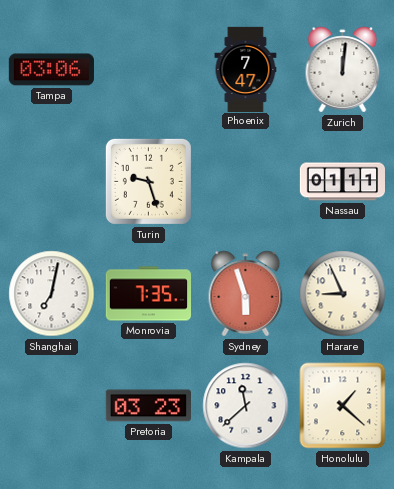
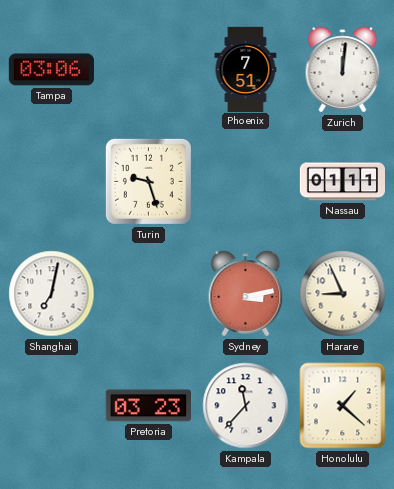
Phoenix: 7:47 -> 7:51 (246, 69)
Monrovia: 7:35 -> none (148, 294)
Sydney: 5:57 -> 3:13 (246, 294)
Kampala: 11:38 -> 11:37 (246, 406)
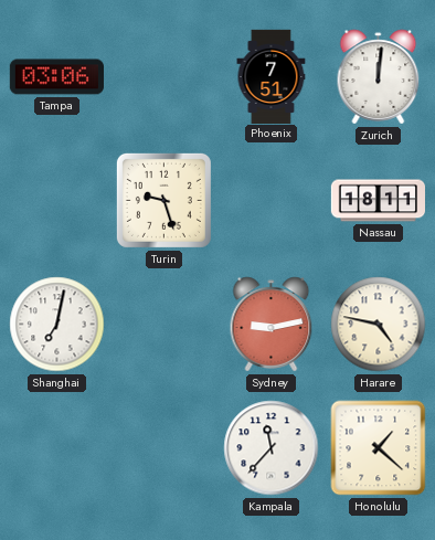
Nassau: 01:11 -> 18:11 (378, 201)
Sydney: 3:13 -> 9:13 (272, 325)
Harare: 8:56 -> 4:47 (379, 325)
Pretoria: 03:23 -> none (148, 406)
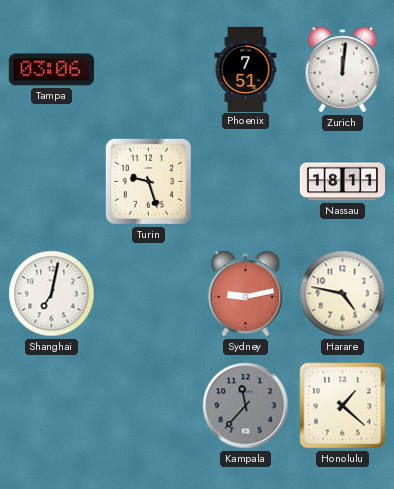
Kampala dial: white -> grey (246, 406)
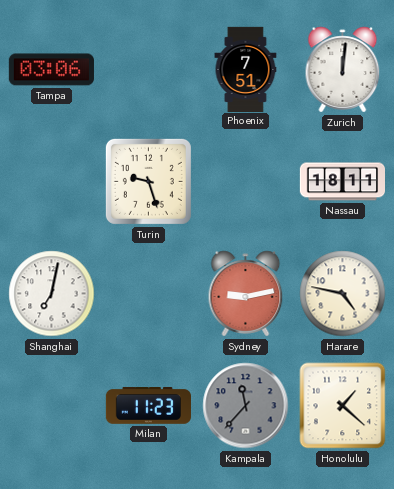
Milan: none -> 11:23 (148, 406)
